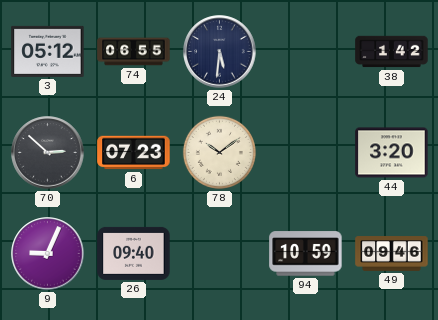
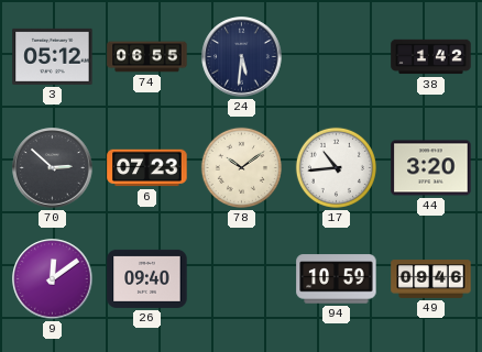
17: none -> 10:44 (336, 167)
9: 9:04 -> 12:09 (53, 279)
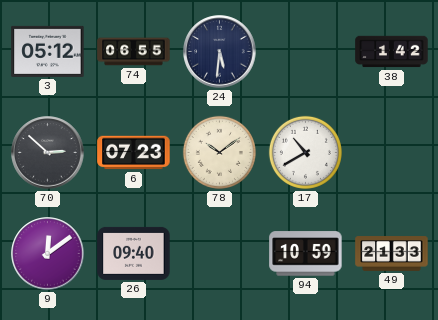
17: 10:44 -> 10:40 (305, 152)
44: 3:20 -> none (431, 168)
49: 09:46 -> 21:33 (392, 254)
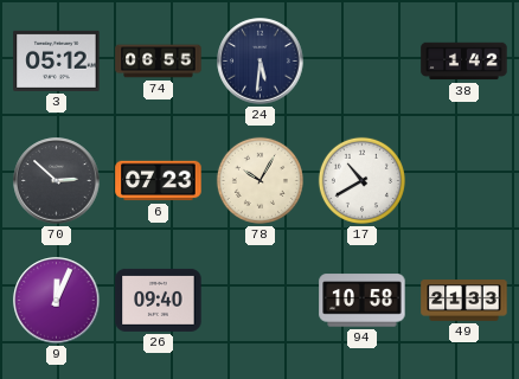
78: 10:09 -> 10:05 (259, 180)
9: 12:09 -> 12:04 (57, 301)
94: 10:59 -> 10:58 (363, 301)
